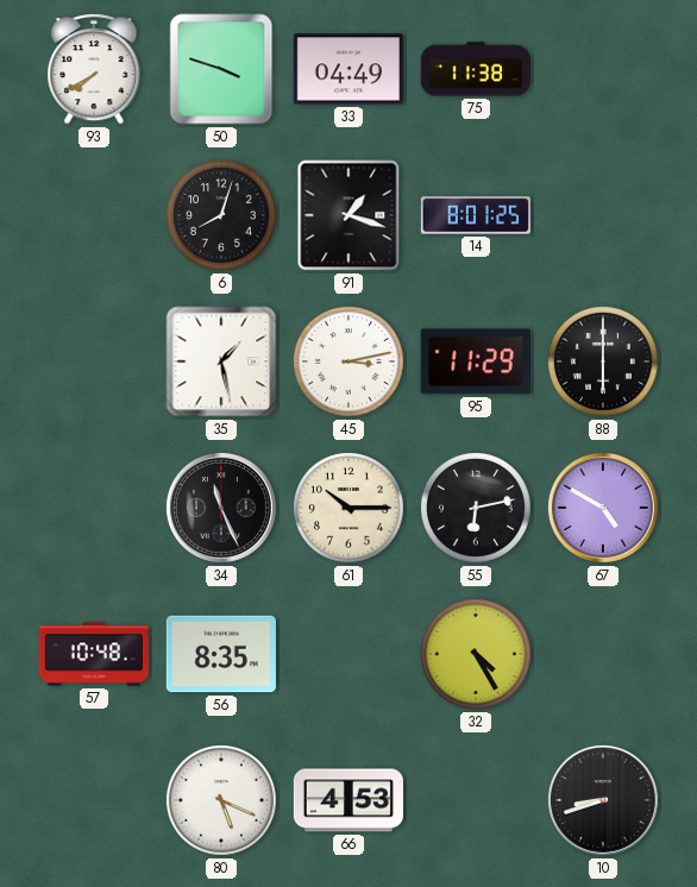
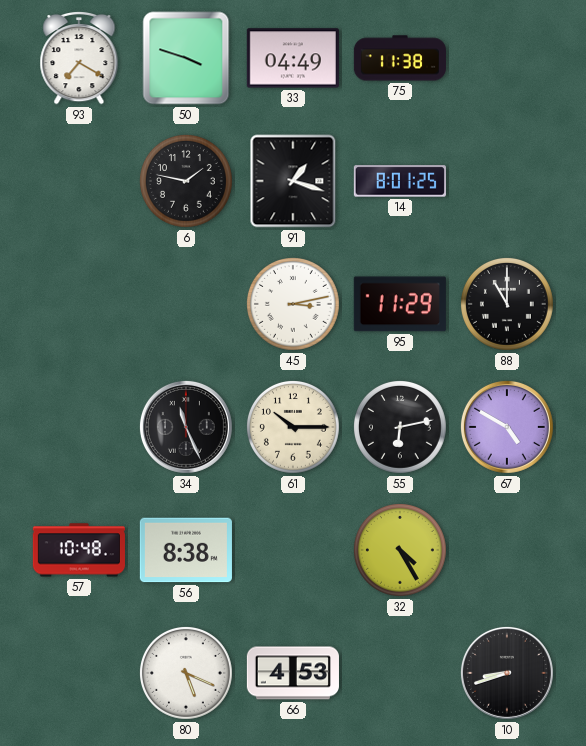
93: 7:40 -> 7:20 (79, 58)
6: 8:03 -> 1:47 (186, 181)
35: 1:28 -> none (221, 361)
88: 6:00 -> 11:00 (507, 304)
56: 8:35 -> 8:38 (186, 550)
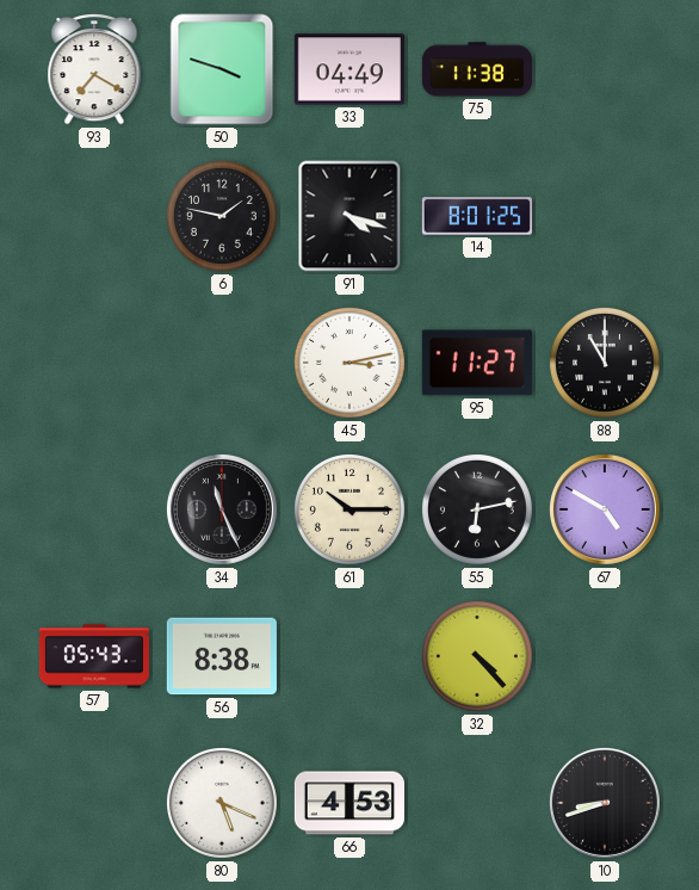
91: 1:18 -> 4:18 (349, 216)
95: 11:29 -> 11:27 (477, 363)
57: 10:48 -> 05:43 (94, 656)
32: 4:25 -> 4:23 (477, 656)
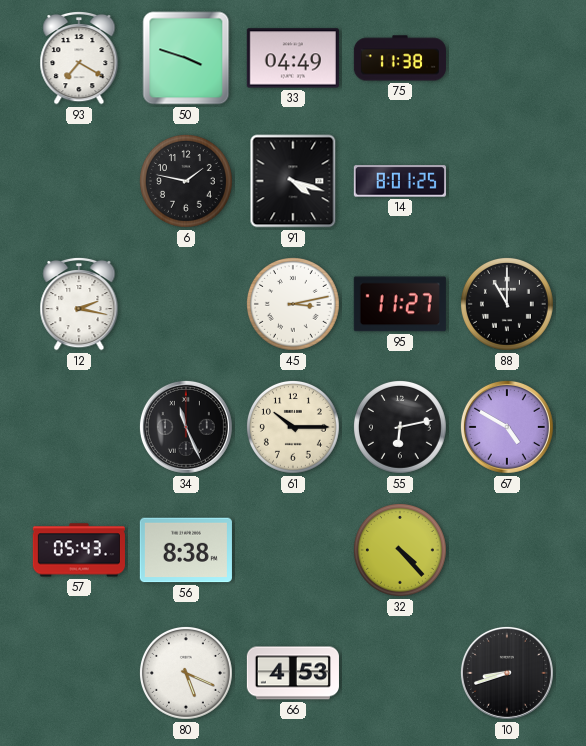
12: none -> 2:17 (79, 304)
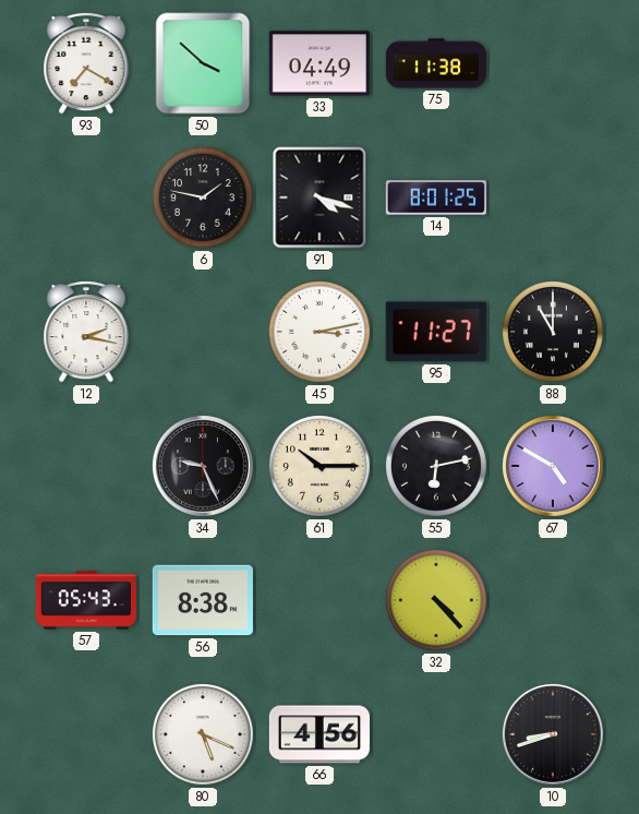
50: 3:48 -> 3:52 (203, 63)
34: 11:26 -> 9:26 (203, 466)
66: 4:53 -> 4:56 (319, 734)
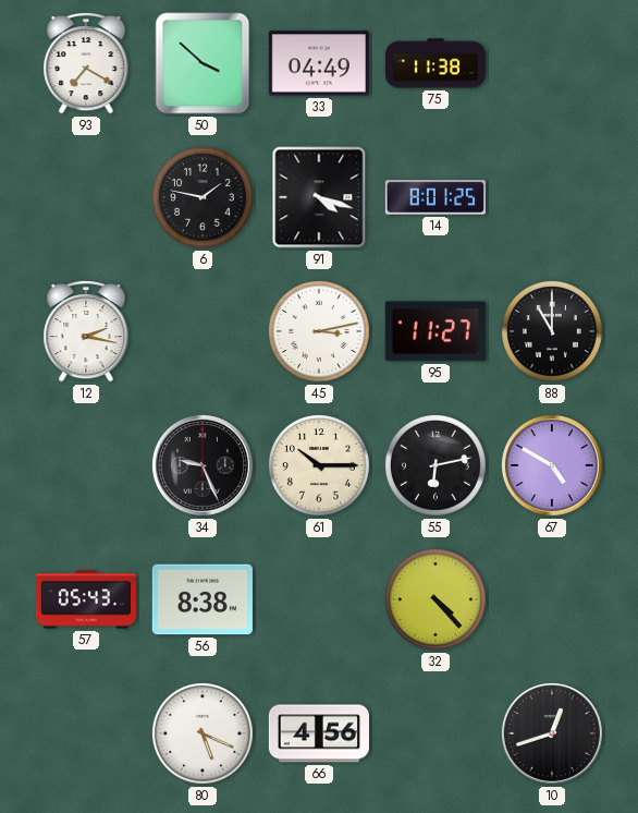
10: 8:42 -> 12:42 (552, 733)
